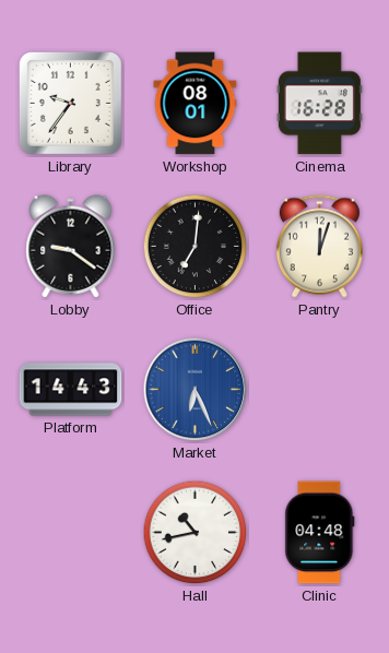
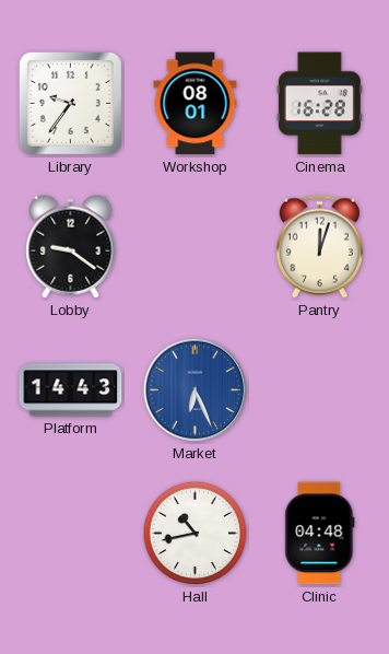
Office: 7:01 -> none (196, 247)
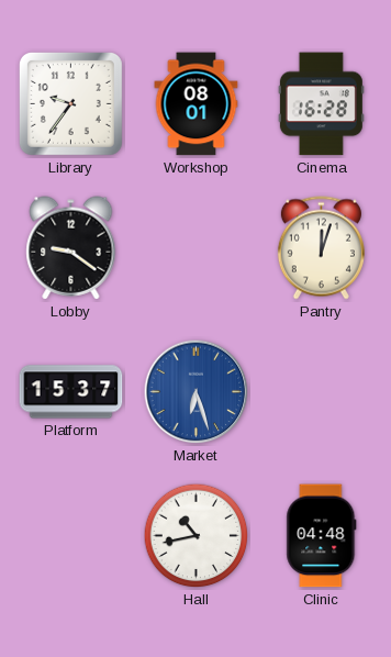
Platform: 14:43 -> 15:37 (71, 392)
Market: 6:26 -> 6:27 (197, 392)
